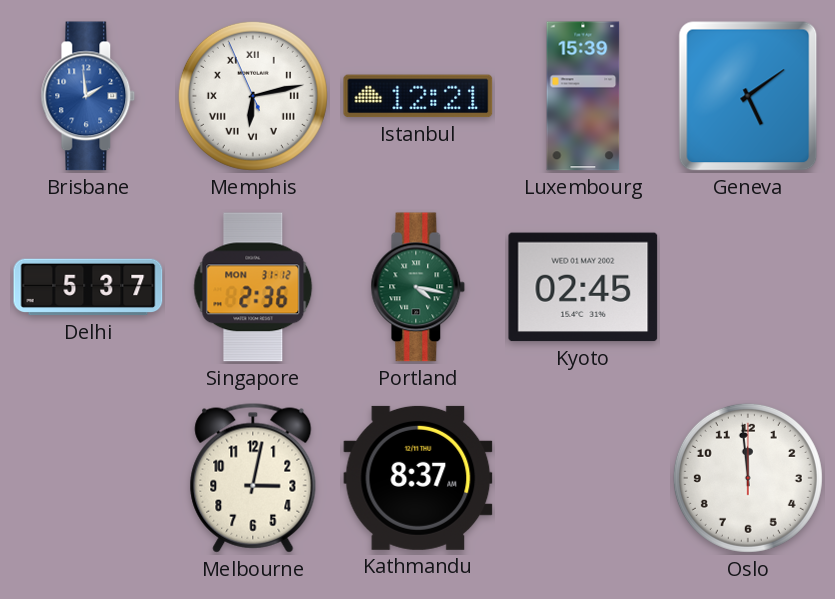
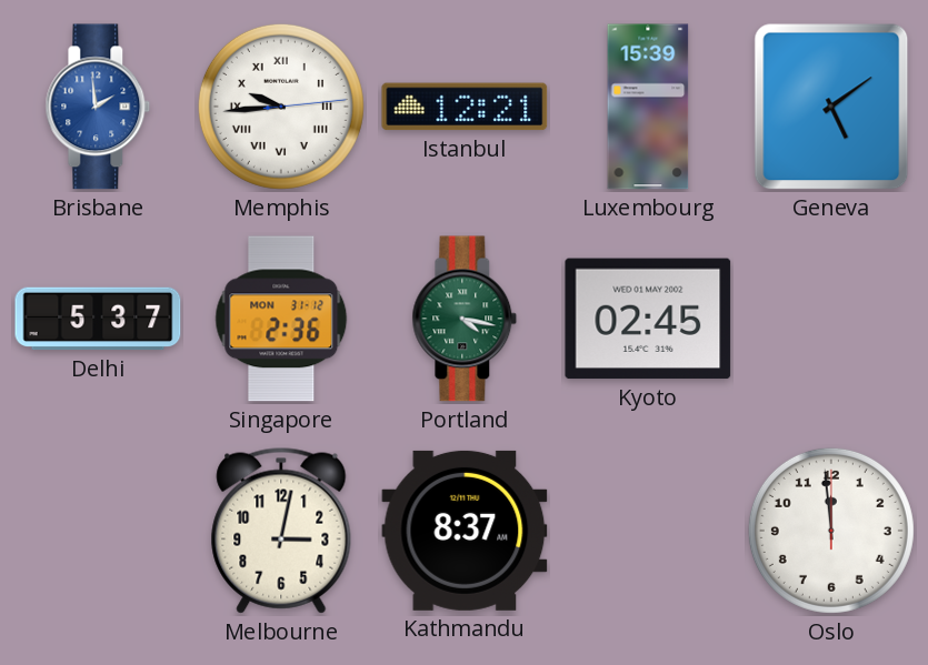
Memphis: 6:12 -> 9:44 (281, 107)
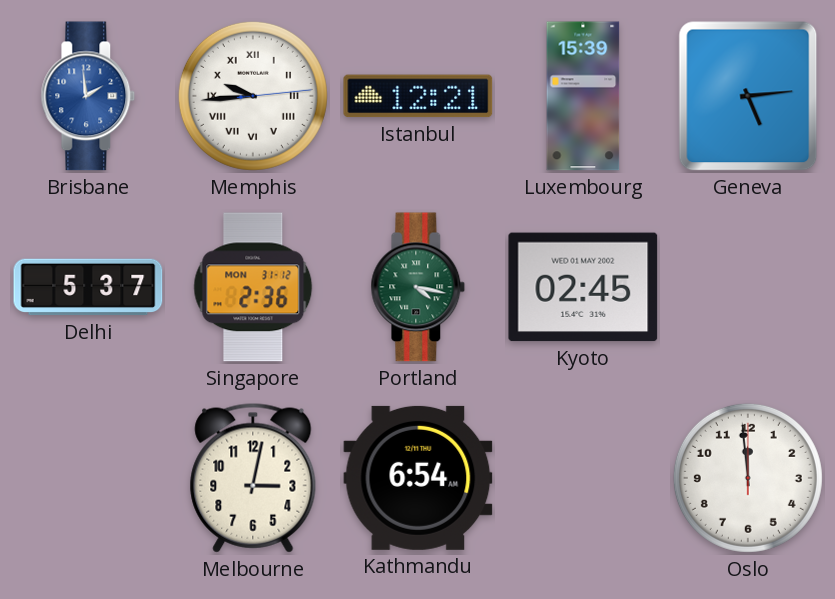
Geneva: 5:09 -> 5:14 (748, 96)
Kathmandu: 8:37 -> 6:54 (418, 478)
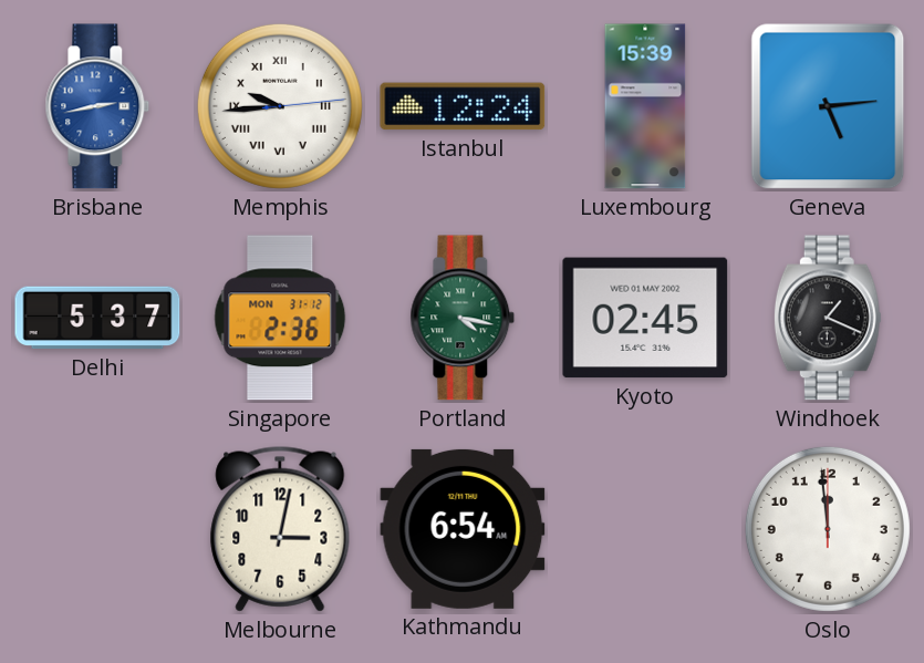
Brisbane: 1:59 -> 2:43 (97, 106)
Istanbul: 12:21 -> 12:24 (463, 106)
Windhoek: none -> 1:19 (828, 318)
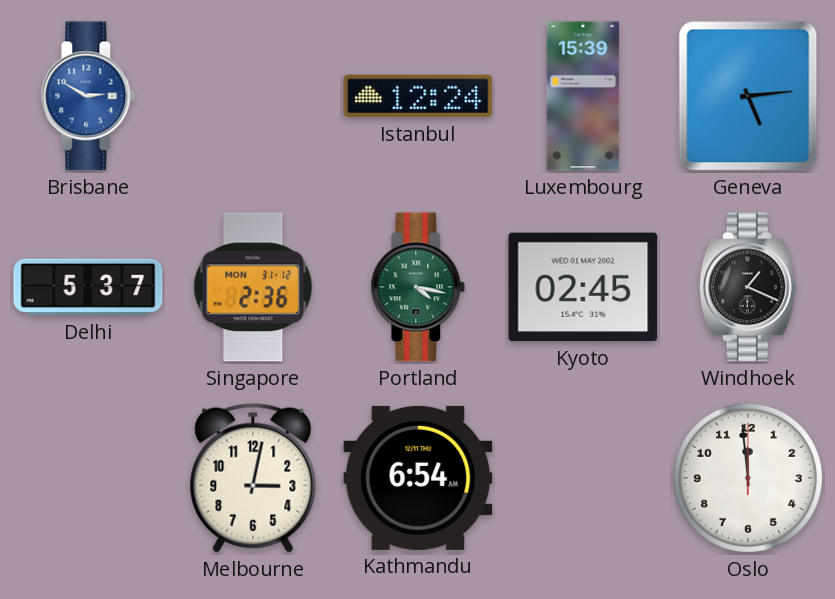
Brisbane: 2:43 -> 2:50 (88, 96)
Memphis: 9:44 -> none (280, 106)
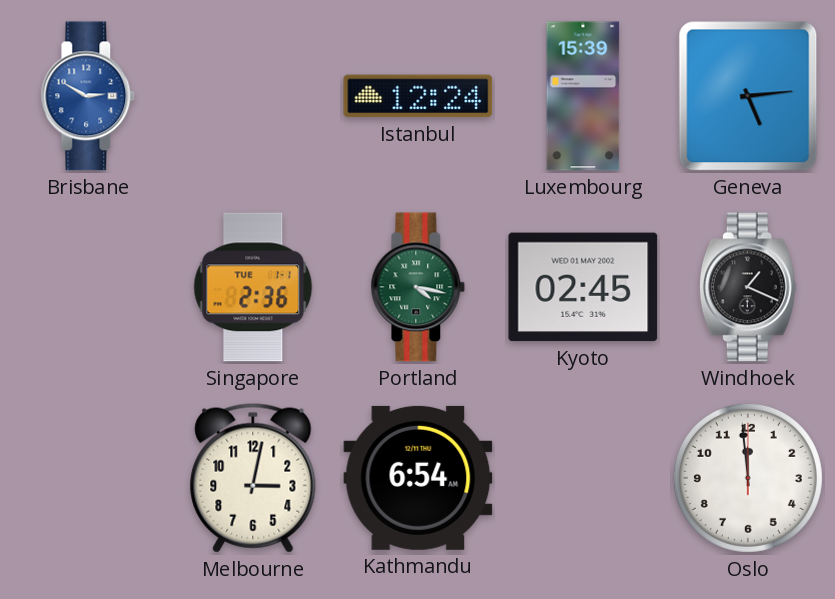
Delhi: 5:37 -> none (88, 287)
Singapore date: MON 31-12 -> TUE 1-1 (253, 287)
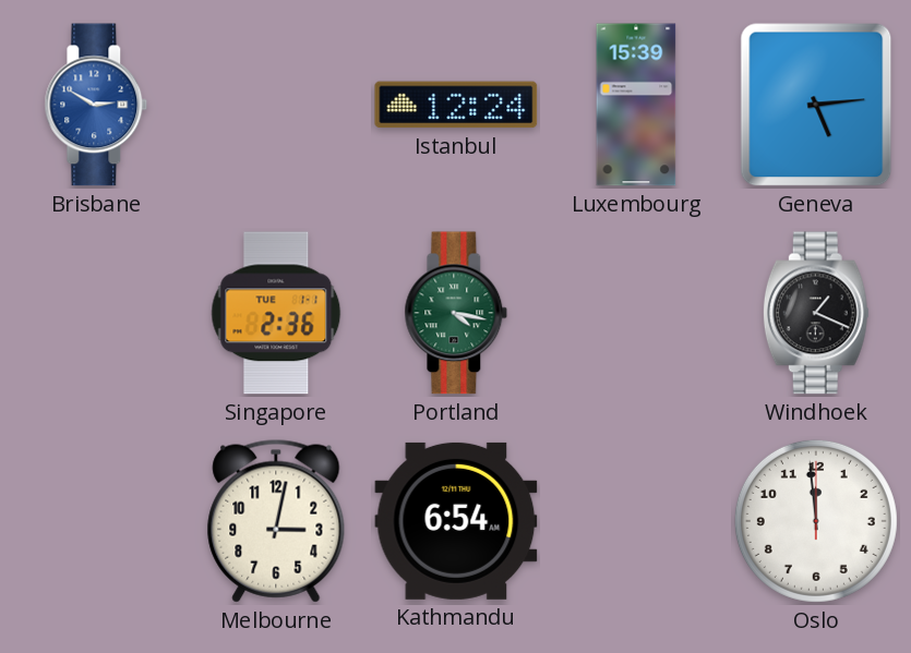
Kyoto: 02:45 -> none (583, 287)
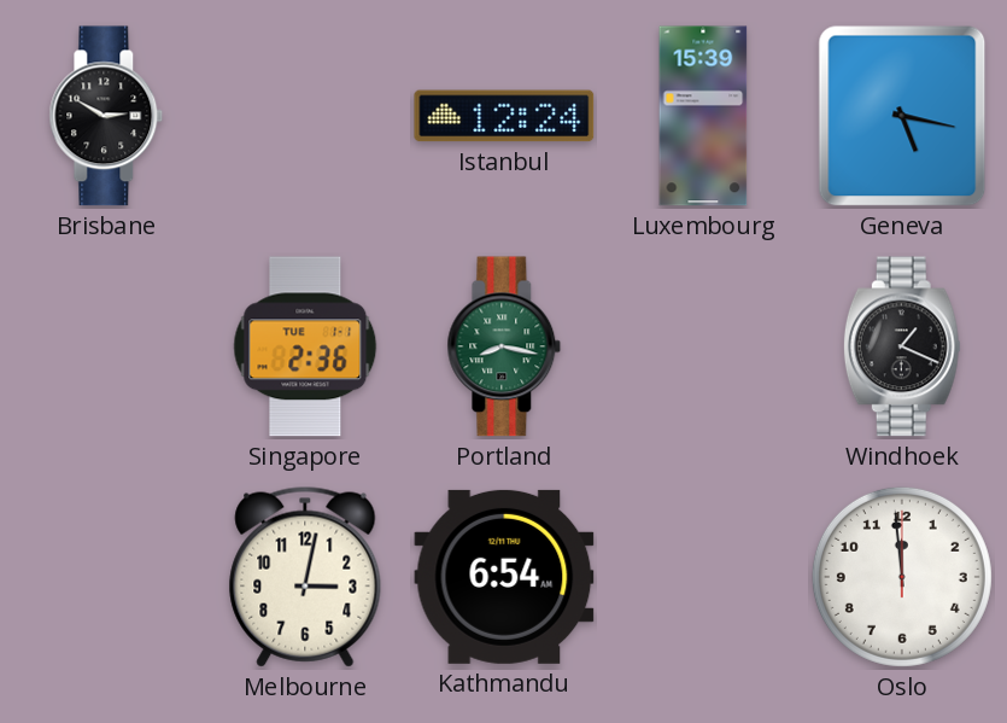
Brisbane dial: blue -> black (106, 116)
Geneva: 5:14 -> 5:17 (902, 116)
Portland: 4:17 -> 8:17 (504, 346)
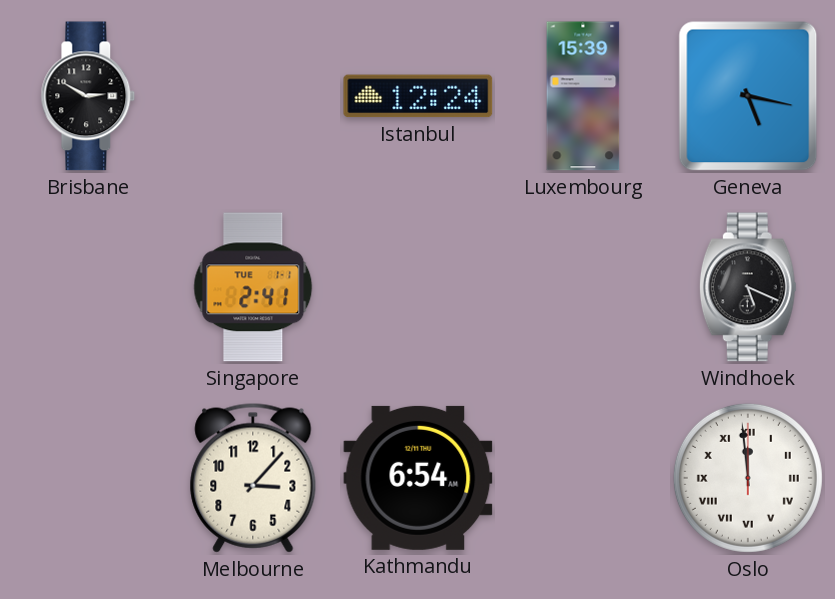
Singapore: 2:36 -> 2:41 (253, 287)
Portland: 8:17 -> none (504, 346)
Windhoek: 1:19 -> 5:19 (748, 287)
Melbourne: 3:02 -> 3:07 (253, 478)
Oslo numerals: Arabic -> Roman (748, 478)
